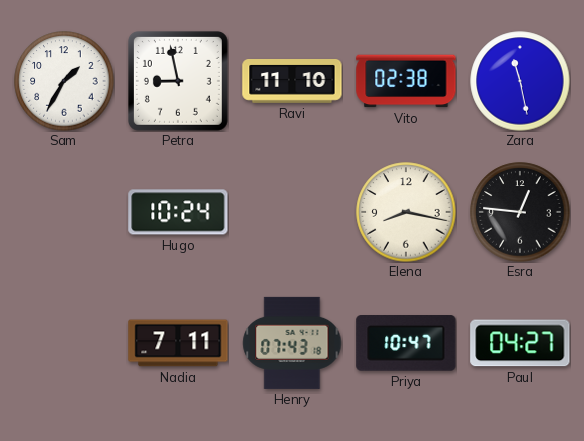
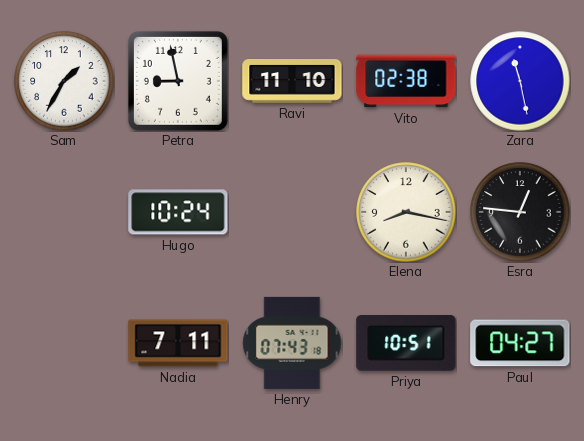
Priya: 10:47 -> 10:51 (406, 344)
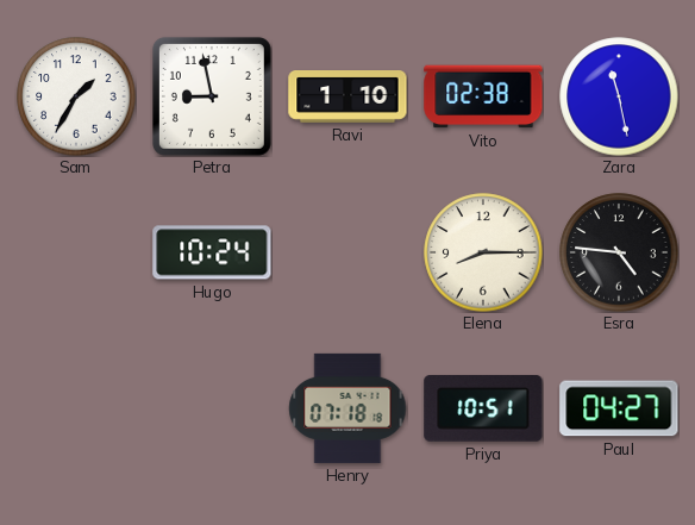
Ravi: 11:10 -> 1:10 (347, 98)
Elena: 8:17 -> 8:15 (483, 252)
Esra: 12:46 -> 4:46 (619, 252)
Nadia: 7:11 -> none (178, 343)
Henry: 07:43 -> 07:18 (347, 408)
